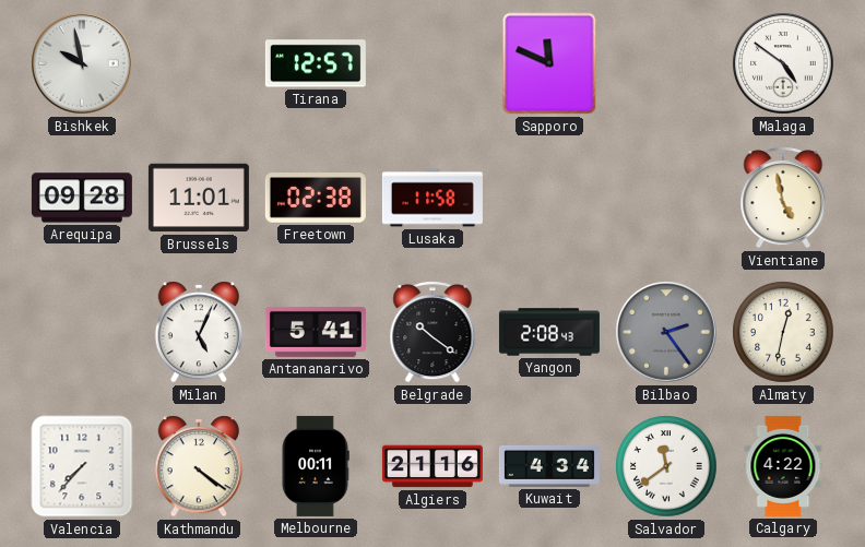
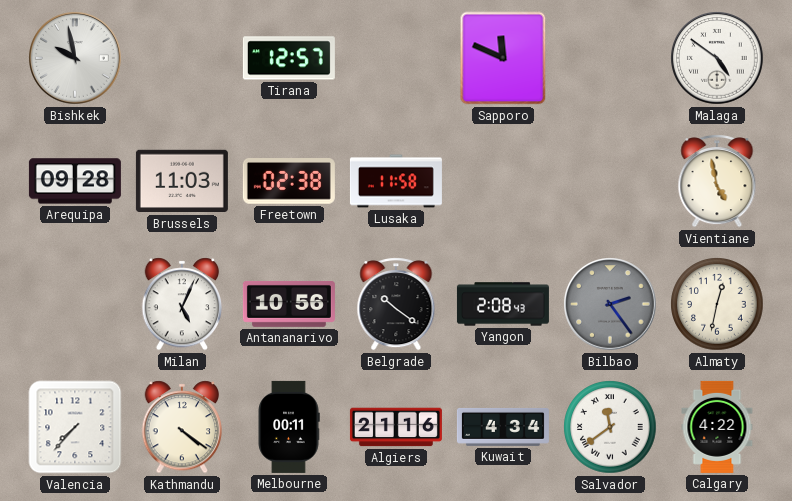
Brussels: 11:01 -> 11:03 (182, 181)
Antananarivo: 5:41 -> 10:56 (289, 304)
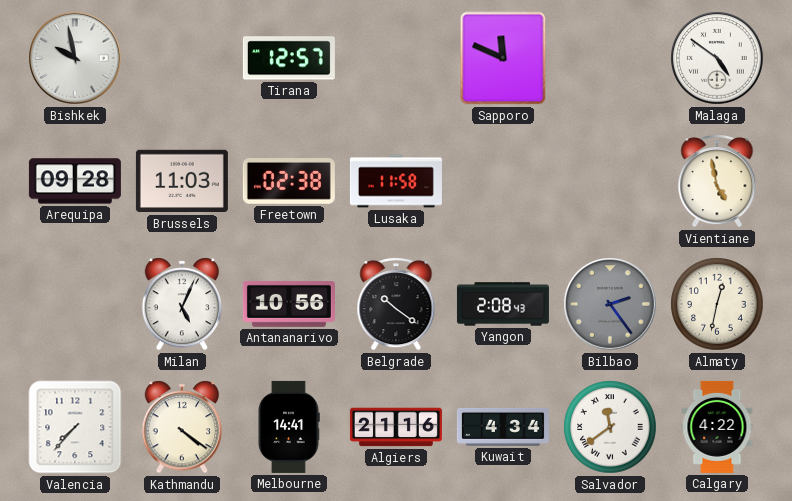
Melbourne: 00:11 -> 14:41 (289, 427)
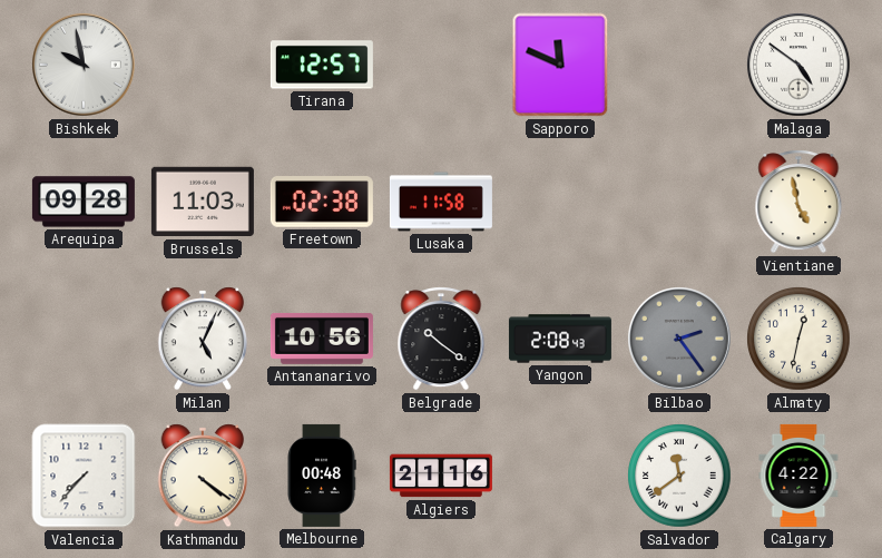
Melbourne: 14:41 -> 00:48 (322, 476)
Kuwait: 4:34 -> none (503, 427)
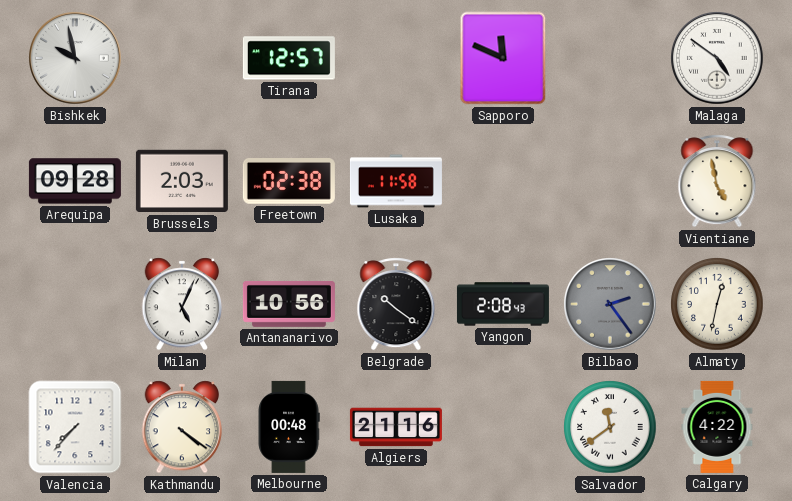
Brussels: 11:03 -> 2:03 (182, 181)
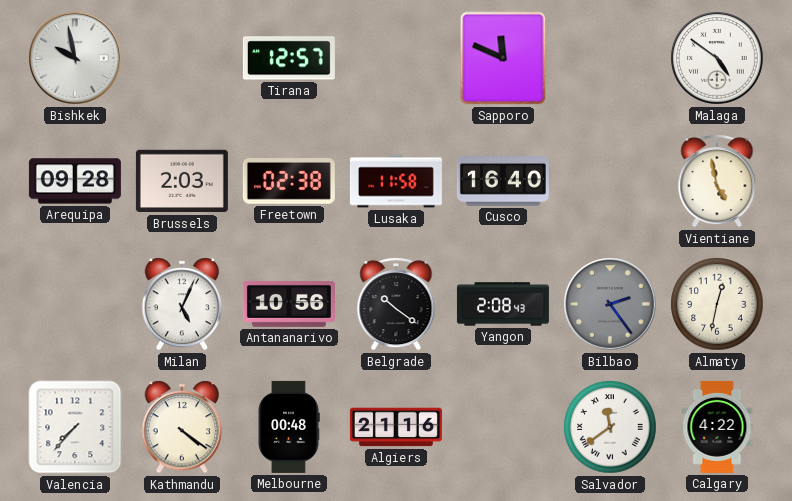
Cusco: none -> 16:40 (503, 181)
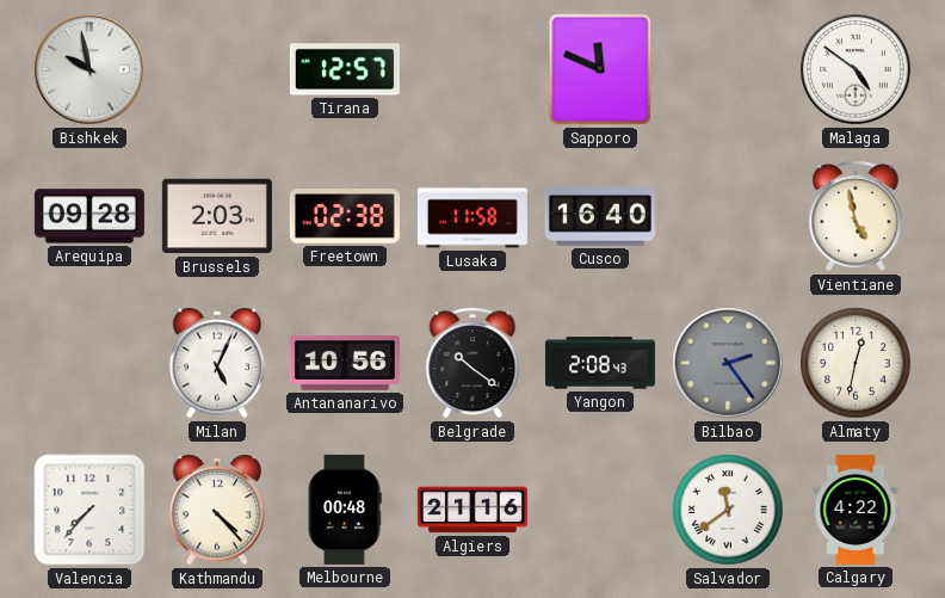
Kathmandu: 4:21 -> 4:23 (217, 510)
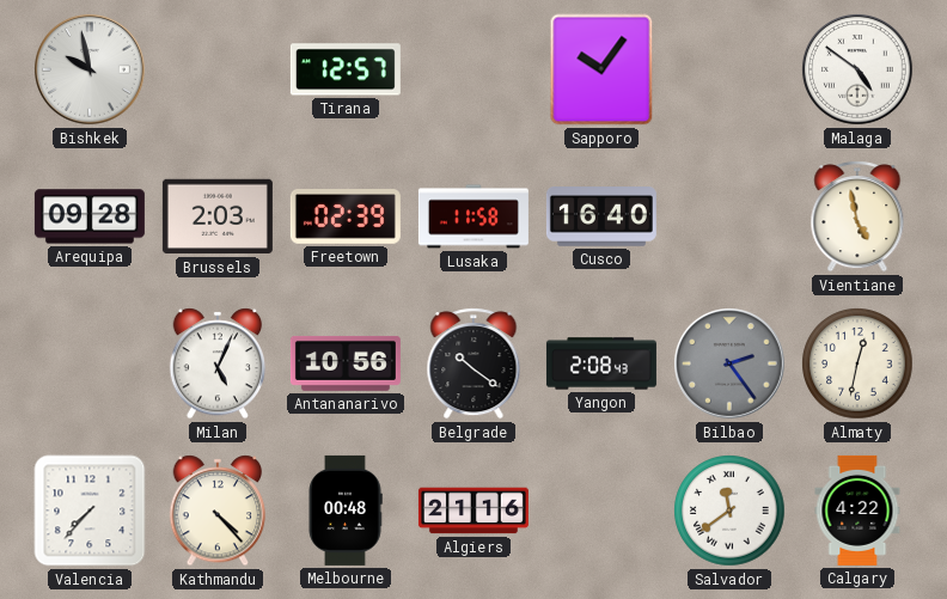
Sapporo: 11:49 -> 10:06 (601, 69)
Freetown: 02:38 -> 02:39 (346, 218)
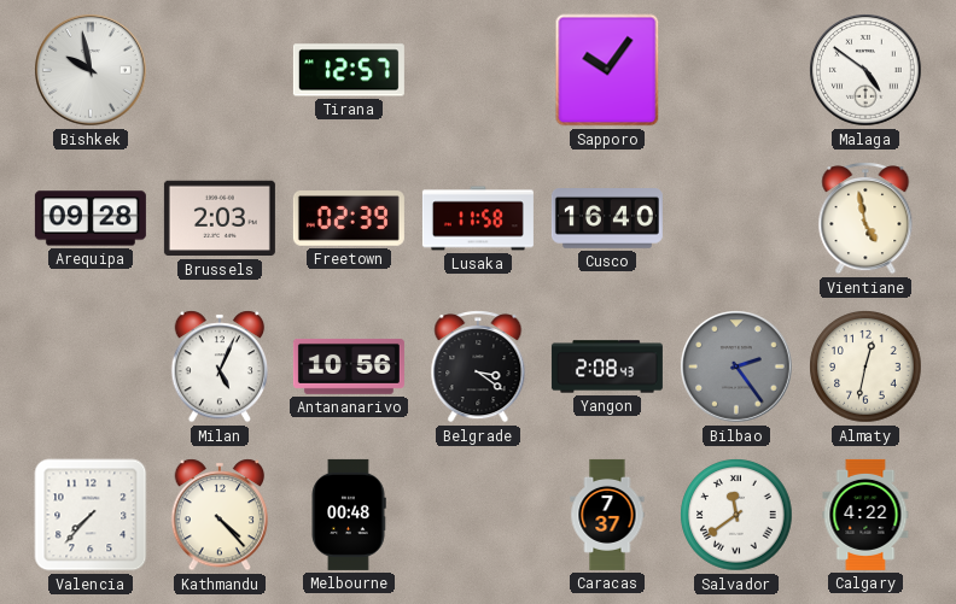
Belgrade: 10:21 -> 3:21 (478, 366)
Algiers: 21:16 -> none (473, 511)
Caracas: none -> 7:37 (607, 515)
